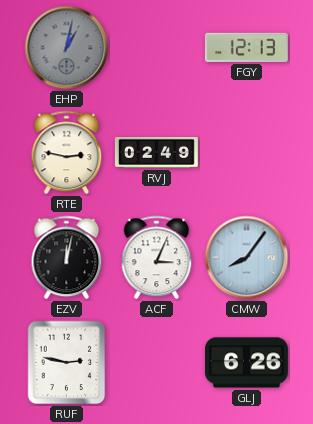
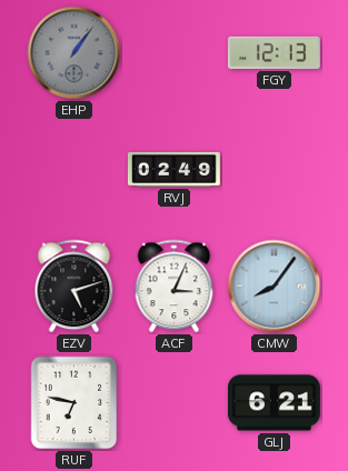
EHP: 1:02 -> 1:06 (74, 53)
RTE: 2:47 -> none (67, 153)
EZV: 12:02 -> 5:12 (74, 287)
RUF: 2:47 -> 6:47 (74, 403)
GLJ: 6:26 -> 6:21 (274, 403)
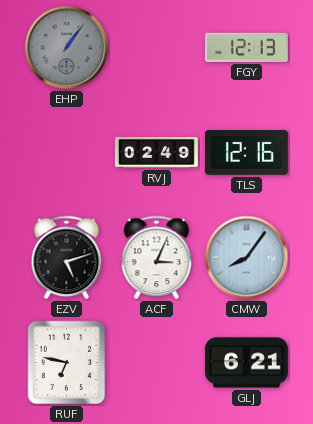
TLS: none -> 12:16 (246, 153)
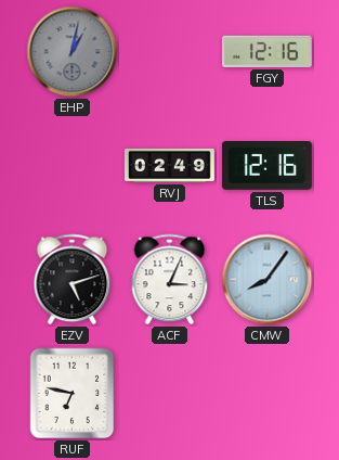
EHP: 1:06 -> 1:02 (73, 52)
FGY: 12:13 -> 12:16 (266, 51)
GLJ: 6:21 -> none (246, 363)
